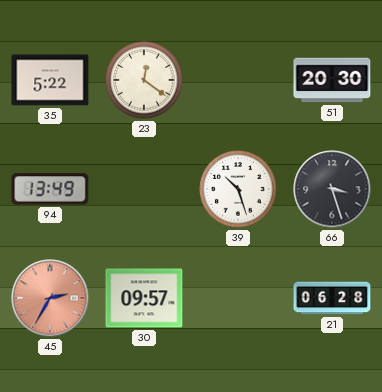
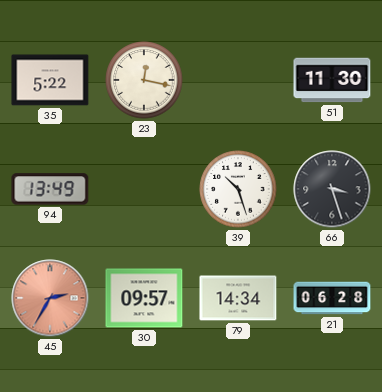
23: 12:21 -> 12:17 (144, 80)
51: 20:30 -> 11:30 (332, 80)
79: none -> 14:34 (238, 298)
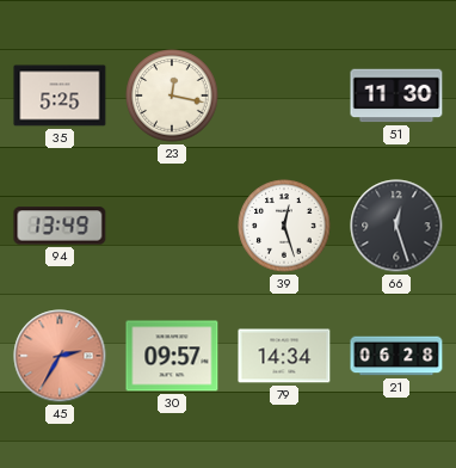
35: 5:22 -> 5:25 (60, 96)
39: 10:27 -> 12:27 (284, 226)
66: 3:27 -> 12:27 (396, 226)
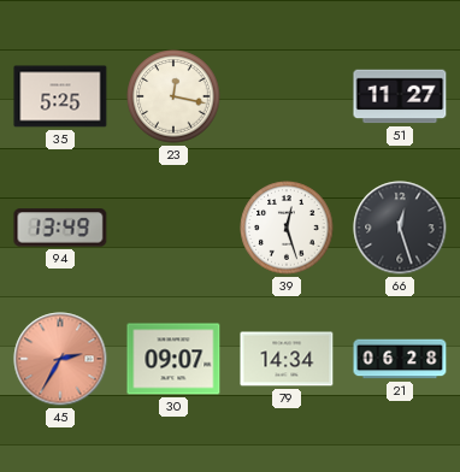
51: 11:30 -> 11:27 (400, 96)
30: 09:57 -> 09:07 (173, 359)
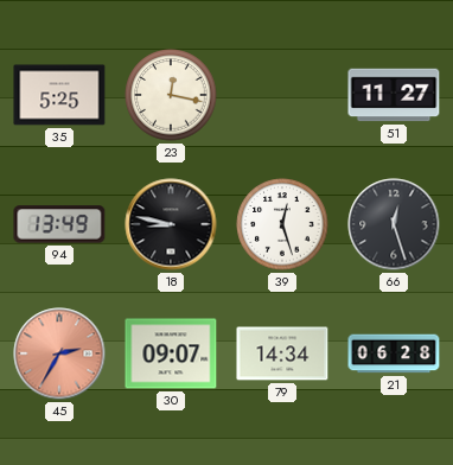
18: none -> 8:47 (171, 224)
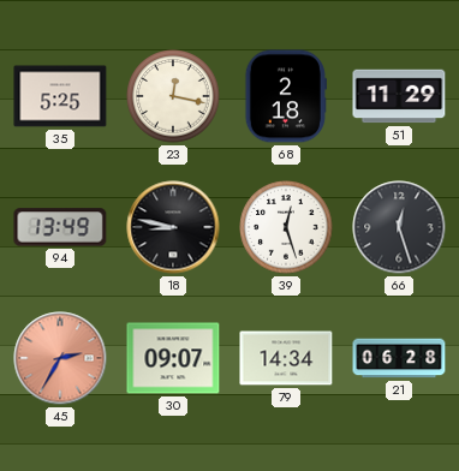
68: none -> 2:18 (286, 96)
51: 11:27 -> 11:29 (399, 96)
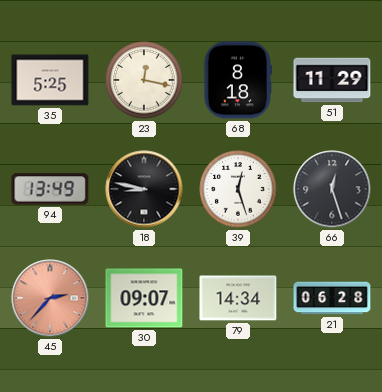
68: 2:18 -> 8:18 (238, 80)
45: 2:35 -> 2:37 (50, 298)
